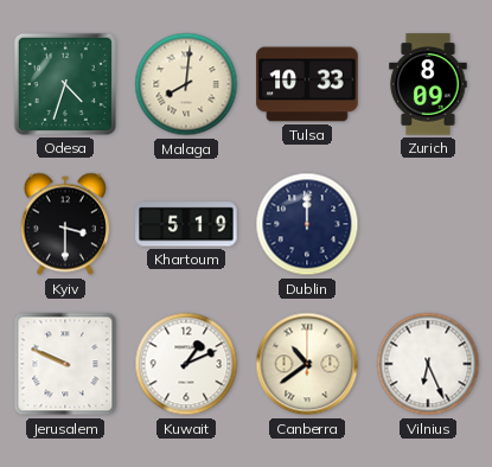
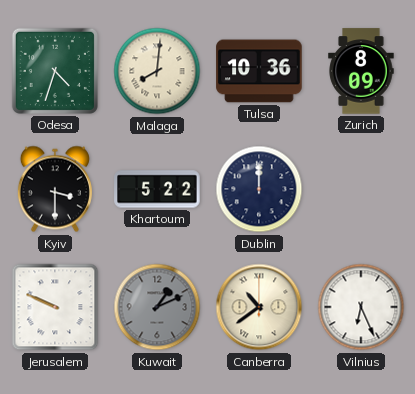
Tulsa: 10:33 -> 10:36 (259, 71)
Khartoum: 5:19 -> 5:22 (157, 189)
Kuwait dial: white -> grey (157, 307)
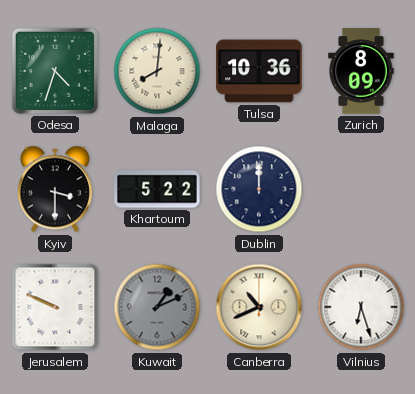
Canberra: 10:39 -> 10:41 (259, 307)
Vilnius: 6:26 -> 6:27 (361, 307)
